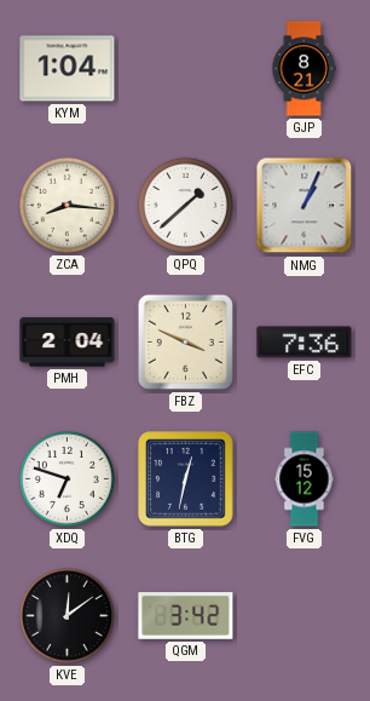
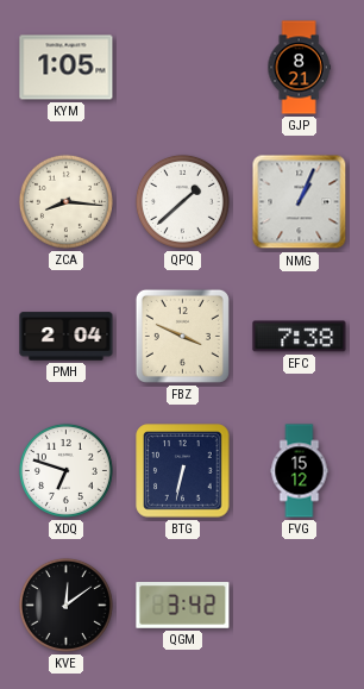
KYM: 1:04 -> 1:05 (67, 68)
EFC: 7:36 -> 7:38 (300, 337)
BTG: 12:32 -> 6:32 (183, 471)
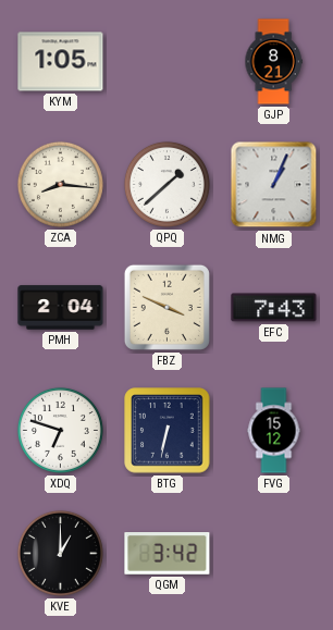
EFC: 7:38 -> 7:43 (274, 308)
KVE: 12:09 -> 1:00 (60, 553)
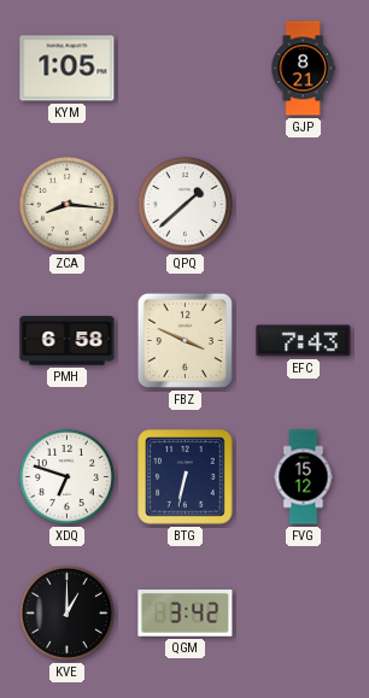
NMG: 1:04 -> none (274, 185)
PMH: 2:04 -> 6:58 (68, 341)
